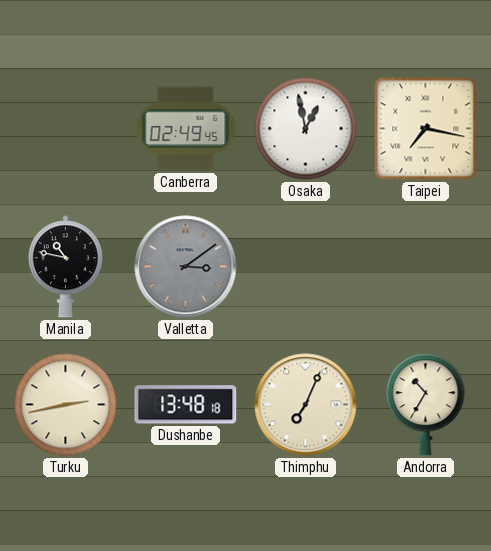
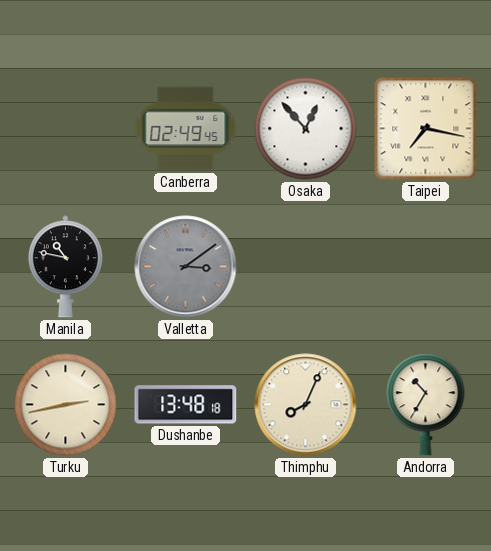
Osaka: 12:58 -> 12:53 (306, 129)
Thimphu: 7:04 -> 8:04 (306, 405)
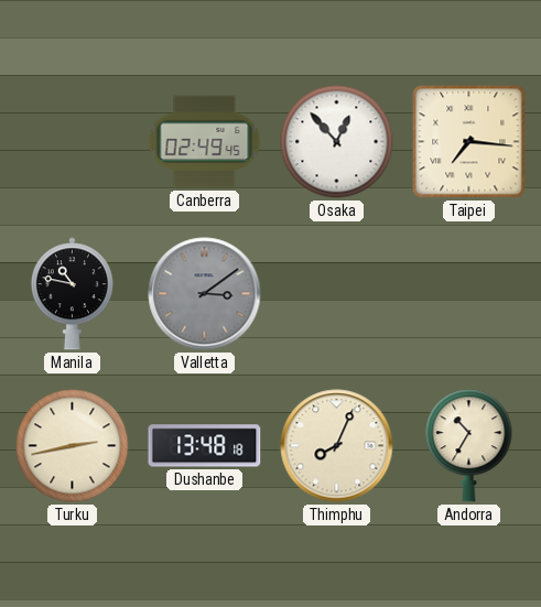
Taipei: 7:17 -> 7:16 (469, 142)
